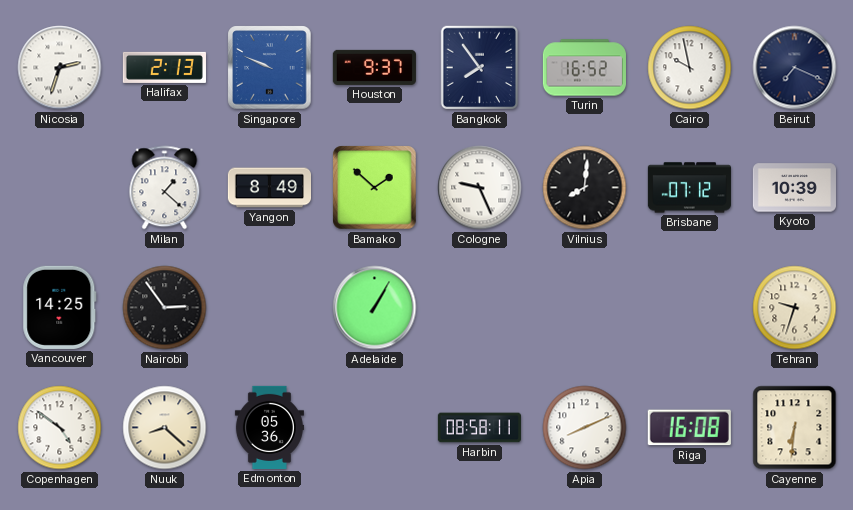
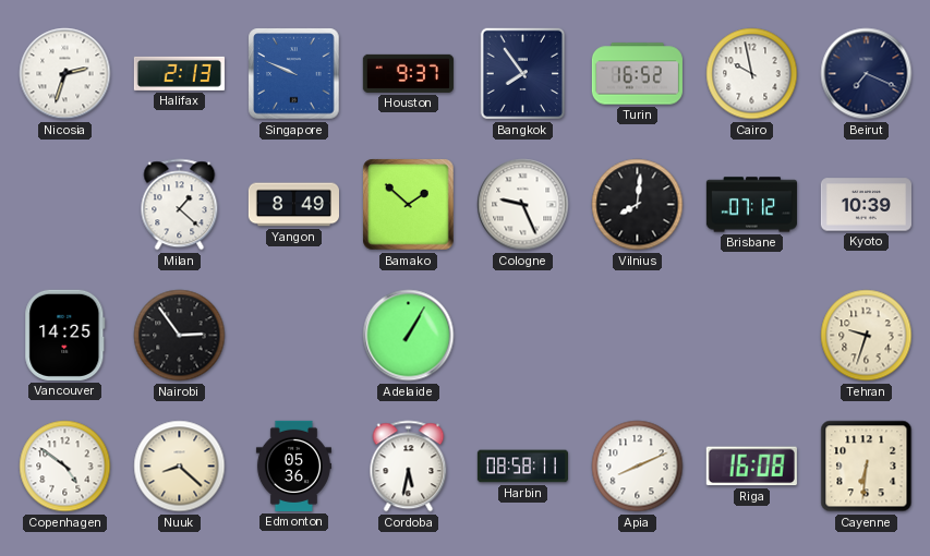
Cordoba: none -> 5:32 (409, 467)
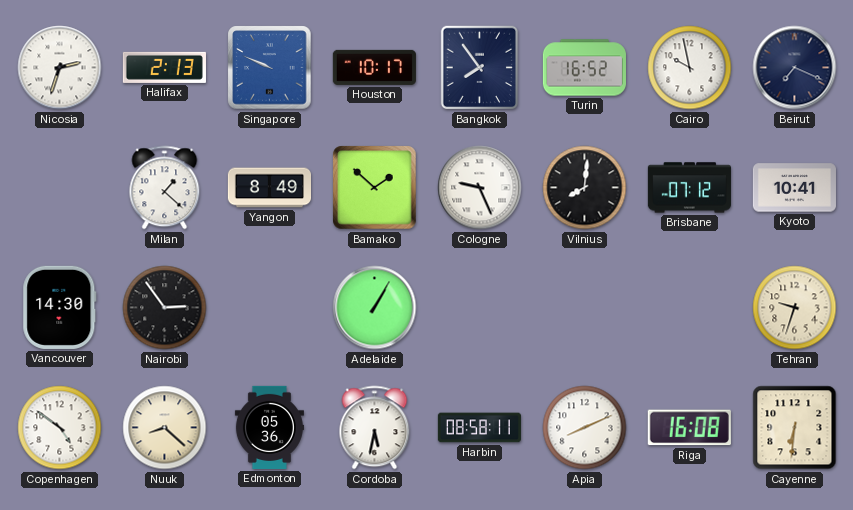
Houston: 9:37 -> 10:17 (374, 67)
Kyoto: 10:39 -> 10:41 (794, 188)
Vancouver: 14:25 -> 14:30 (60, 307)
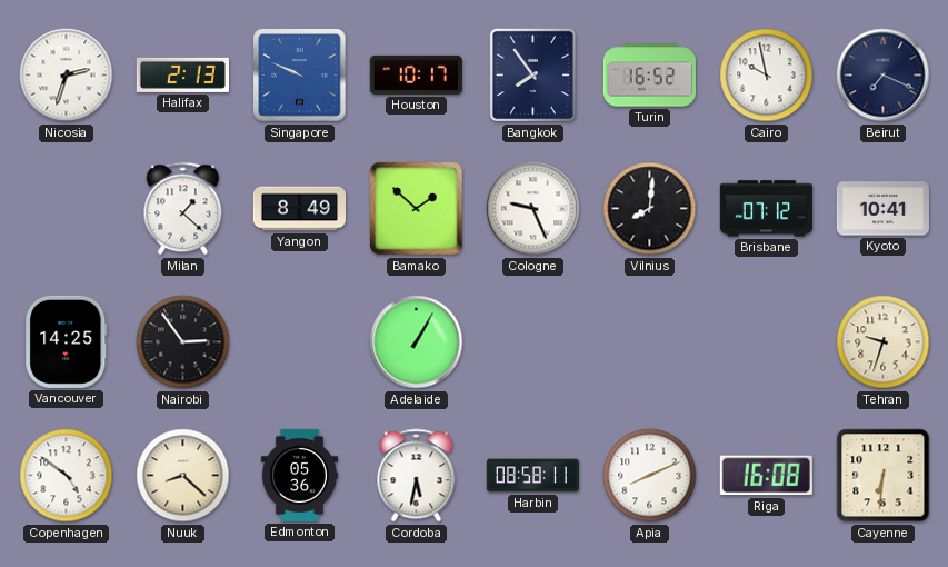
Vancouver: 14:30 -> 14:25 (67, 341)
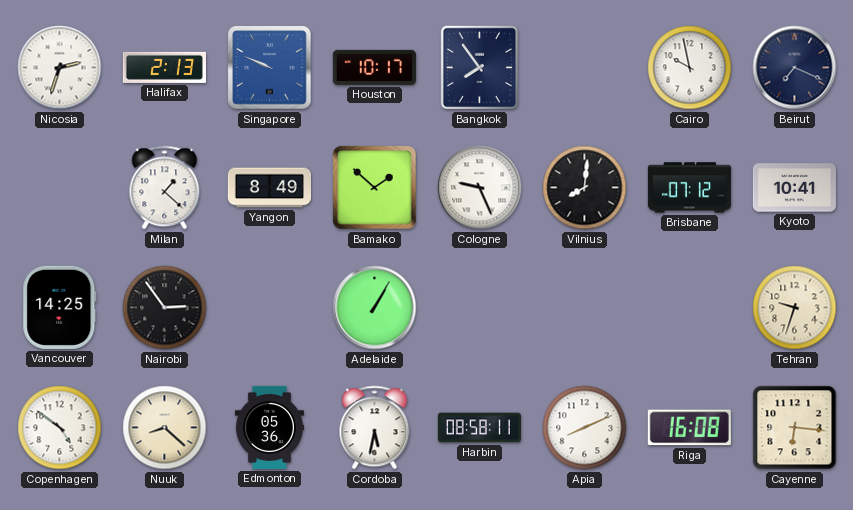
Turin: 16:52 -> none (649, 76)
Cayenne: 6:31 -> 6:16 (795, 428)
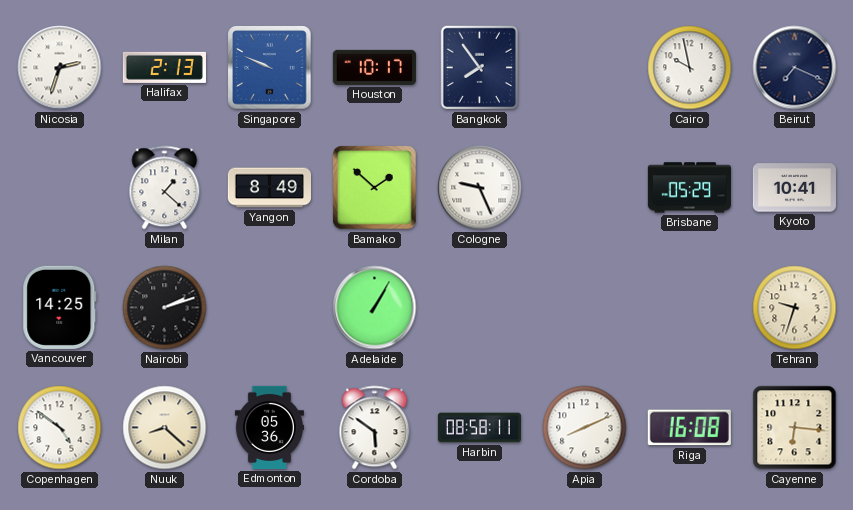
Vilnius: 8:01 -> none (585, 188)
Brisbane: 07:12 -> 05:29 (689, 188)
Nairobi: 2:54 -> 2:12 (165, 308)
Cordoba: 5:32 -> 5:51 (375, 428)
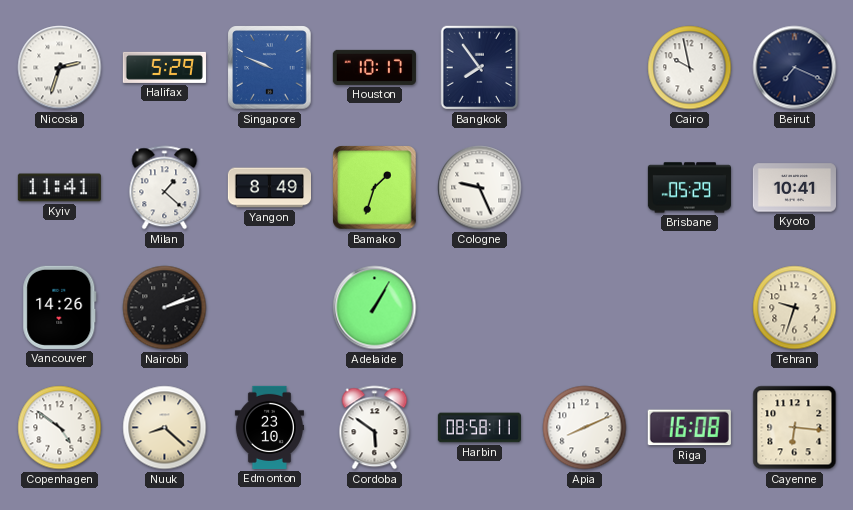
Halifax: 2:13 -> 5:29 (164, 67)
Kyiv: none -> 11:41 (59, 188)
Bamako: 1:52 -> 1:33 (375, 188)
Vancouver: 14:25 -> 14:26 (60, 307)
Edmonton: 05:36 -> 23:10 (269, 427)
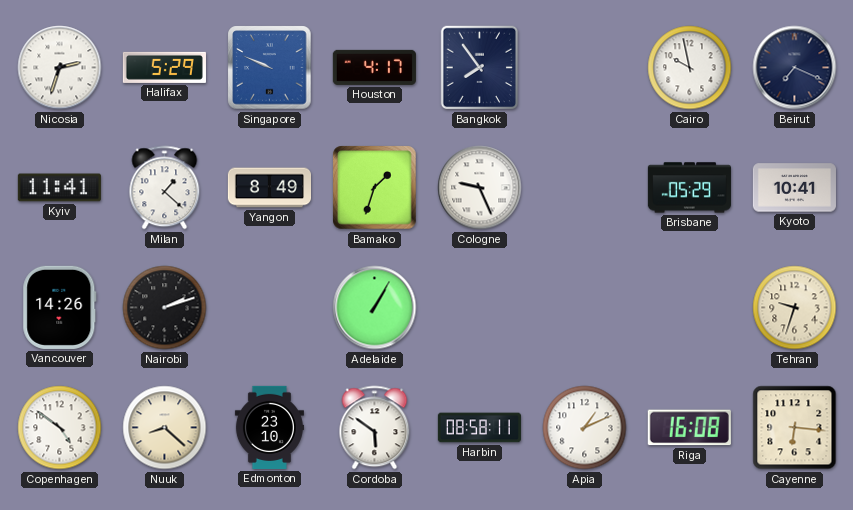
Houston: 10:17 -> 4:17 (374, 67)
Apia: 8:11 -> 1:11 (585, 428)
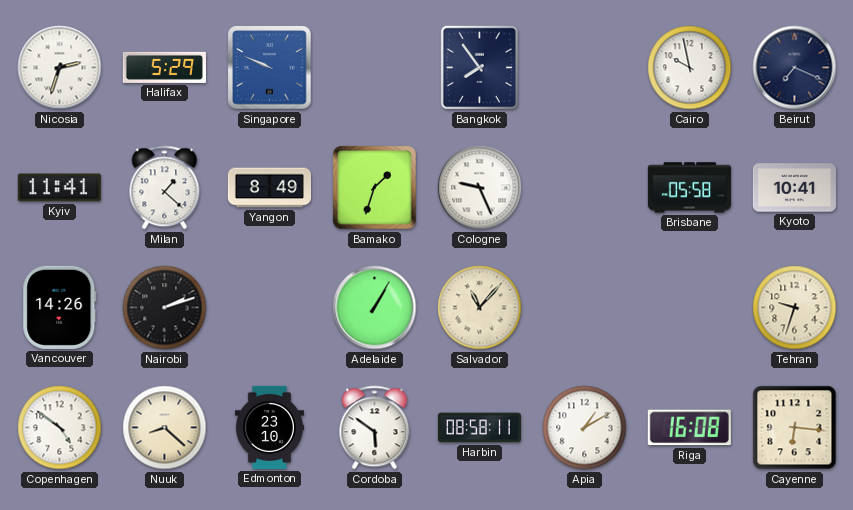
Houston: 4:17 -> none (374, 67)
Brisbane: 05:29 -> 05:58 (689, 188)
Salvador: none -> 11:07 (480, 308)
Apia: 1:11 -> 1:10 (585, 428)
